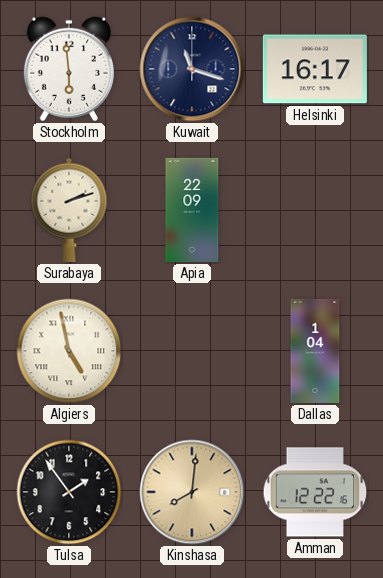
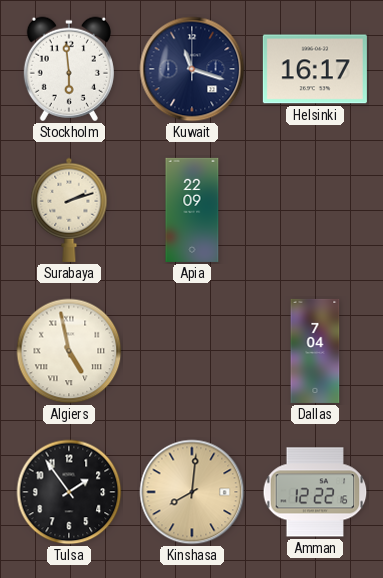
Dallas: 1:04 -> 7:04 (315, 351)
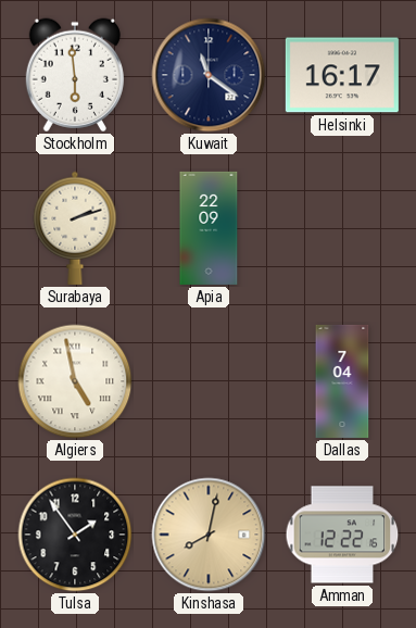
Kuwait: 11:18 -> 11:21 (209, 75)
Kinshasa: 8:01 -> 8:02 (209, 535)
